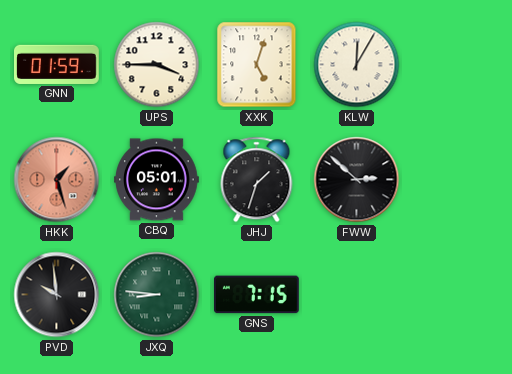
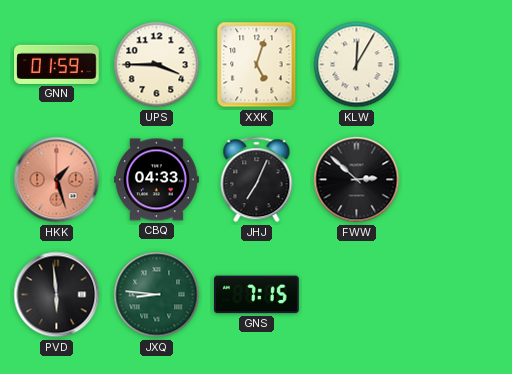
CBQ: 05:01 -> 04:33 (157, 180)
JHJ: 1:33 -> 7:04 (257, 180)
PVD: 9:59 -> 5:59 (57, 295)
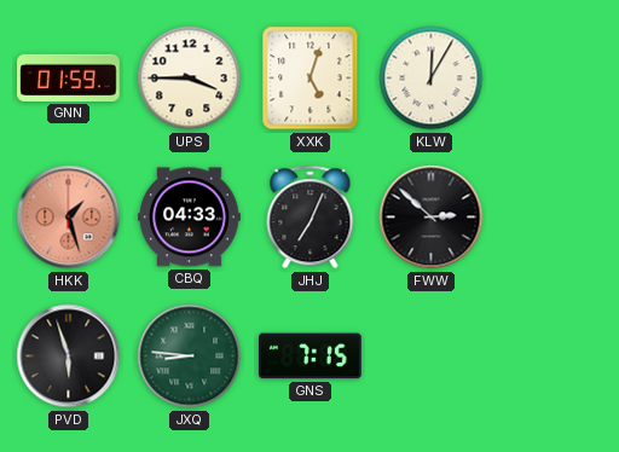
PVD: 5:59 -> 5:57 (69, 357)
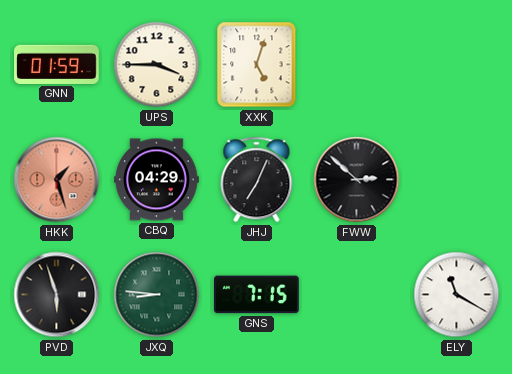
KLW: 12:05 -> none (432, 79)
CBQ: 04:33 -> 04:29 (157, 180)
ELY: none -> 11:20 (457, 295)
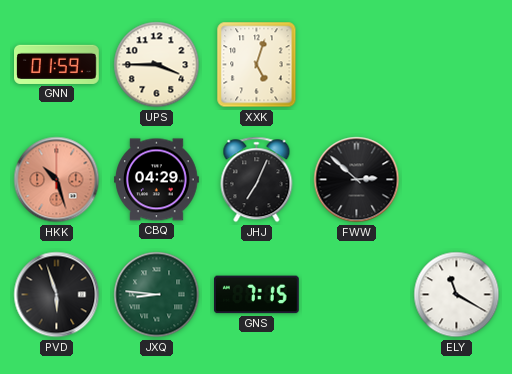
HKK: 1:27 -> 10:27 (57, 180)
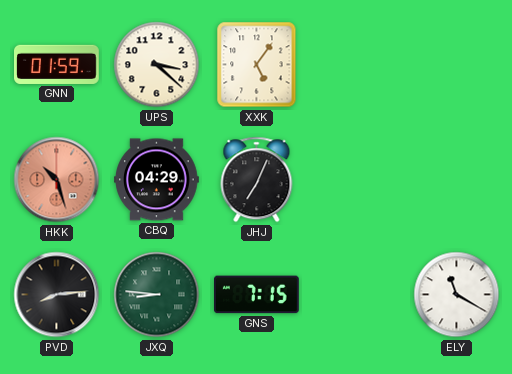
UPS: 3:45 -> 3:22 (157, 65)
XXK: 5:03 -> 5:06 (257, 65)
FWW: 2:52 -> none (357, 180)
PVD: 5:57 -> 8:14 (57, 295)
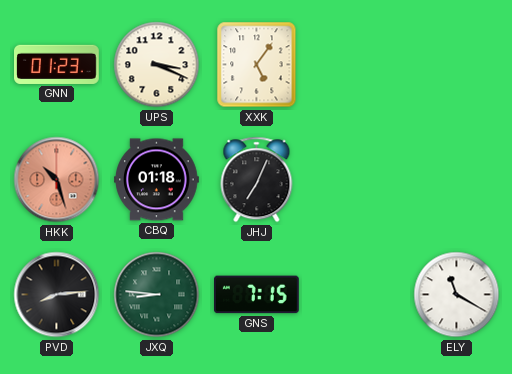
GNN: 01:59 -> 01:23 (57, 64)
UPS: 3:22 -> 3:19 (157, 65)
CBQ: 04:29 -> 01:18 (157, 180)
